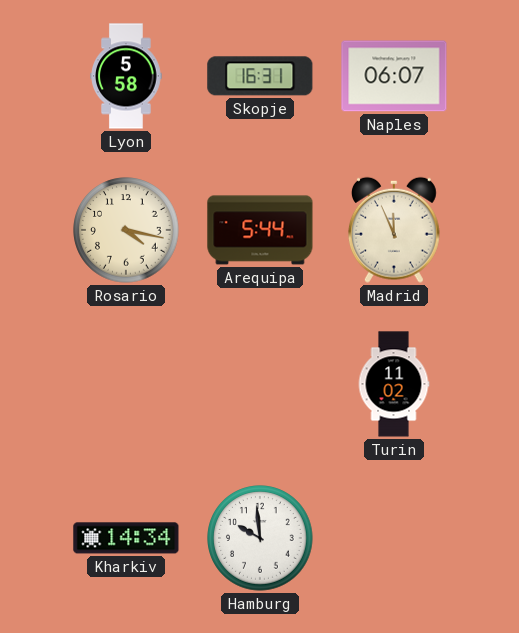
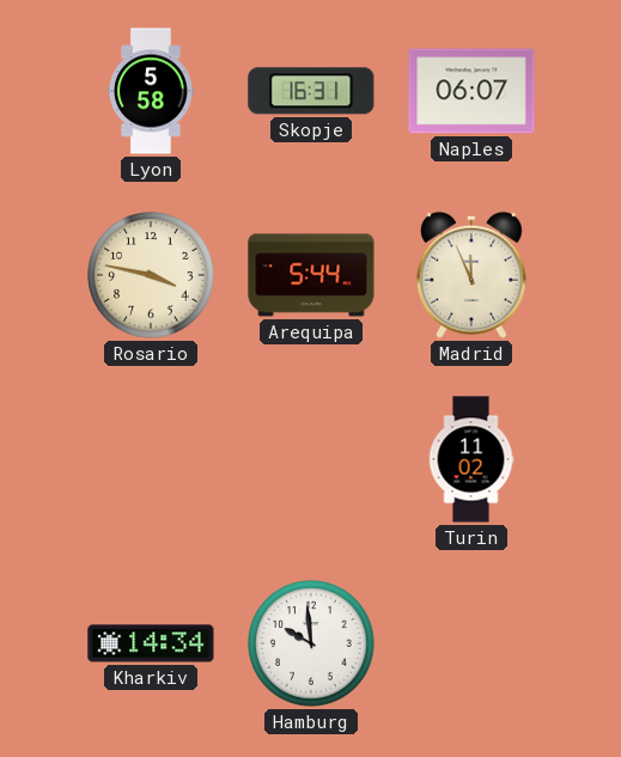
Rosario: 4:17 -> 3:47 (151, 275)
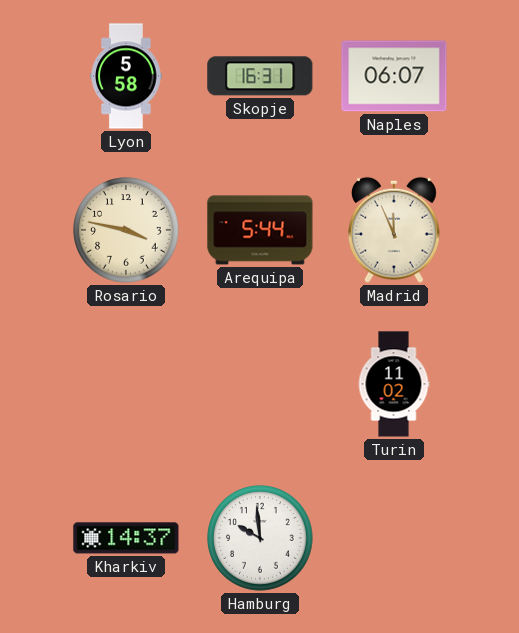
Kharkiv: 14:34 -> 14:37 (126, 538)
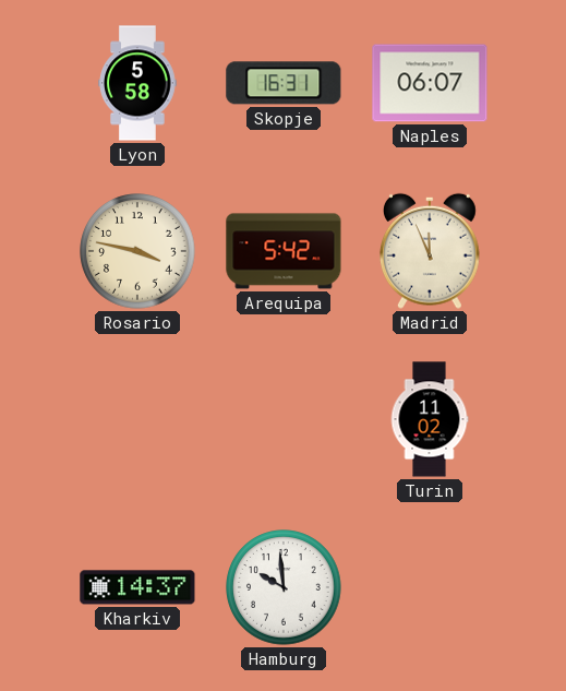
Arequipa: 5:44 -> 5:42 (284, 251)
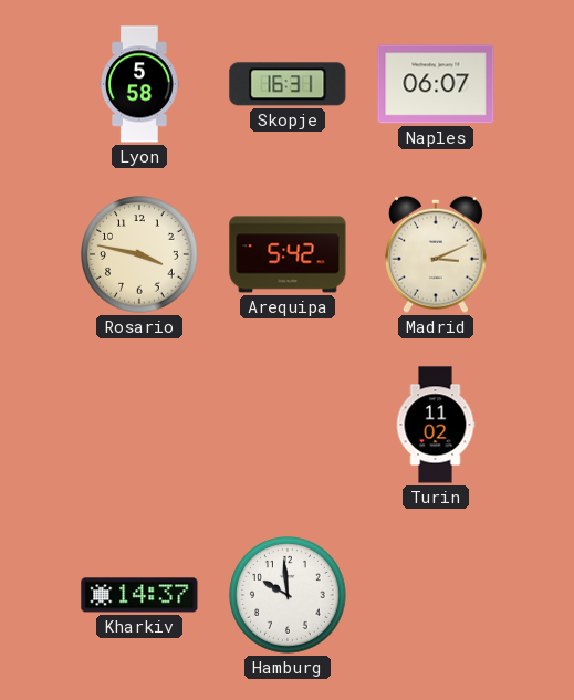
Madrid: 11:56 -> 3:11 (436, 254)
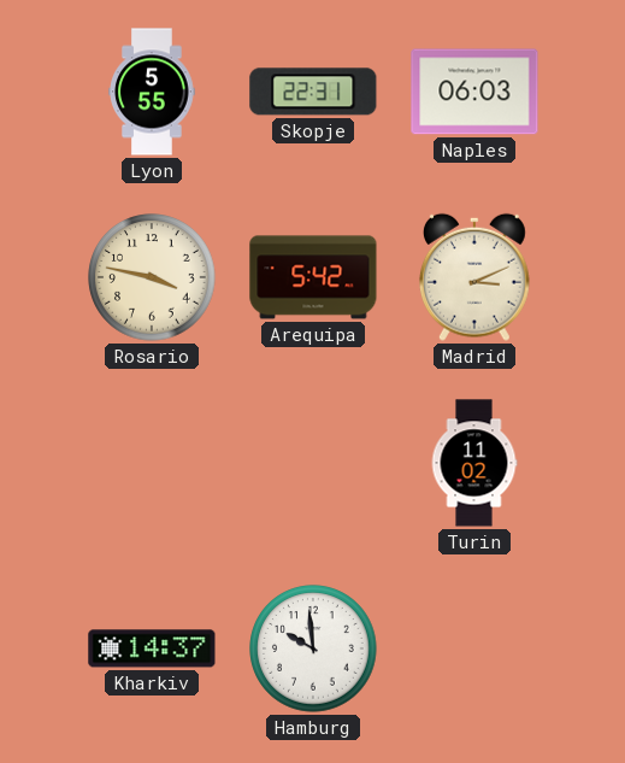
Lyon: 5:58 -> 5:55 (152, 92)
Skopje: 16:31 -> 22:31 (313, 92)
Naples: 06:07 -> 06:03 (474, 92)
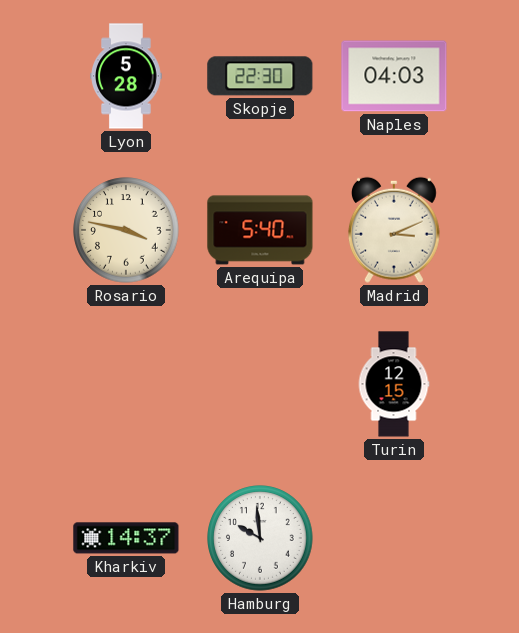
Lyon: 5:55 -> 5:28 (126, 76)
Skopje: 22:31 -> 22:30 (260, 76)
Naples: 06:03 -> 04:03 (394, 76)
Arequipa: 5:42 -> 5:40 (260, 230)
Turin: 11:02 -> 12:15 (394, 384)
